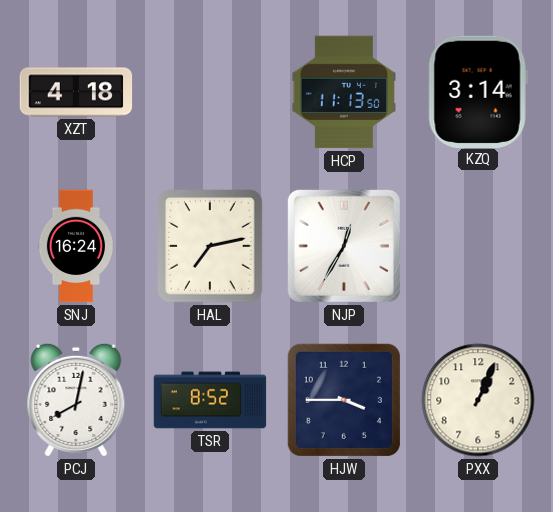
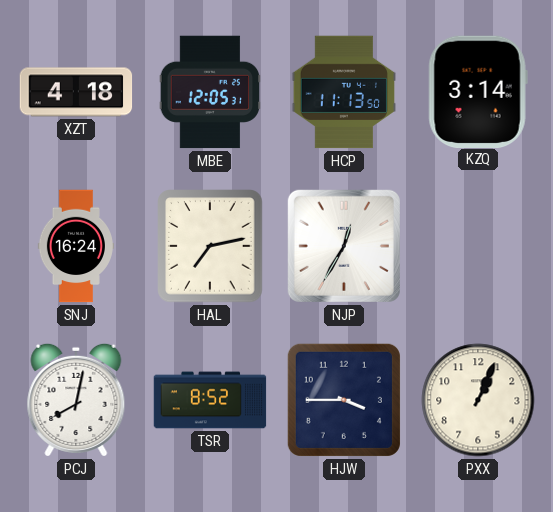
MBE: none -> 12:05 (210, 92)
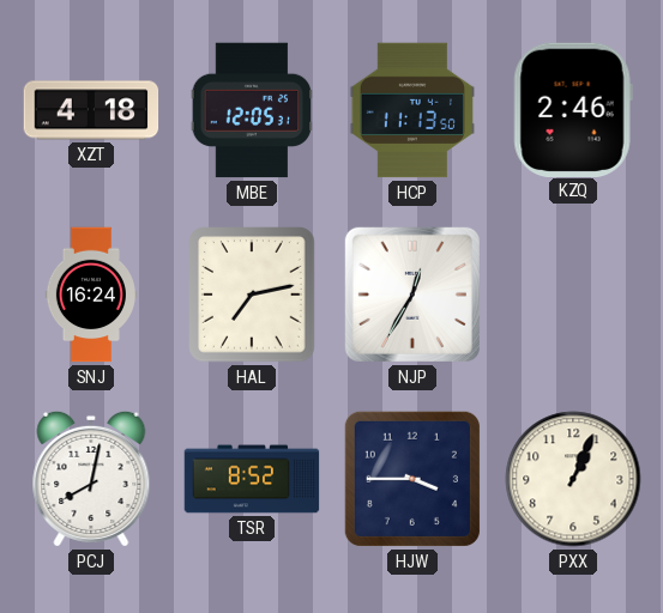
KZQ: 3:14 -> 2:46 (573, 109)
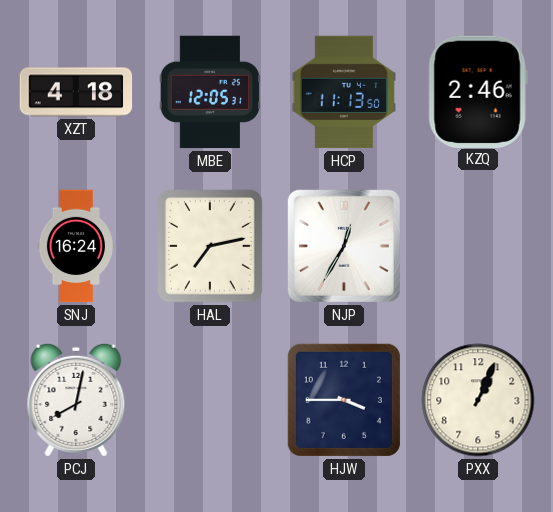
TSR: 8:52 -> none (252, 479)
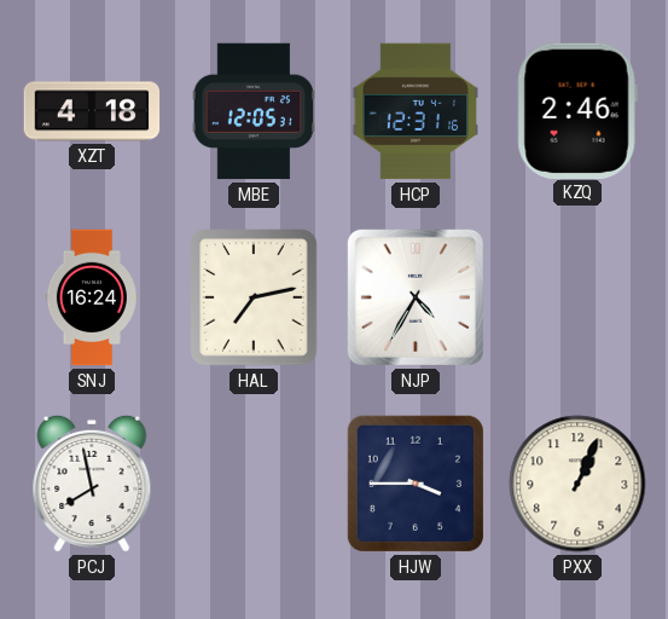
HCP: 11:13 -> 12:31 (414, 111)
NJP: 12:35 -> 4:35 (416, 297)
PCJ: 8:02 -> 7:58 (92, 484)
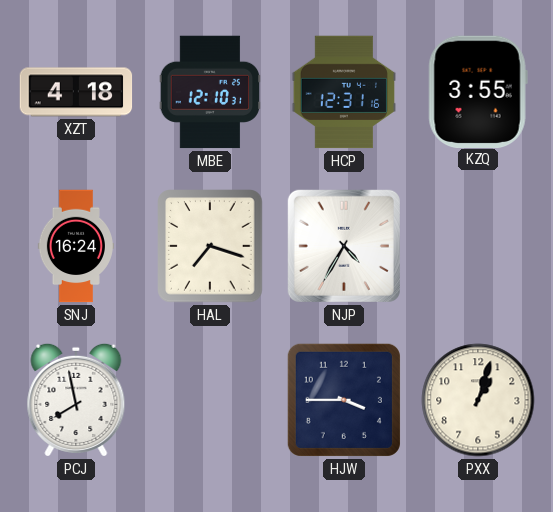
MBE: 12:05 -> 12:10 (210, 92)
KZQ: 2:46 -> 3:55 (478, 91)
HAL: 7:13 -> 7:18 (210, 246)
PXX: 1:04 -> 1:03 (478, 400)
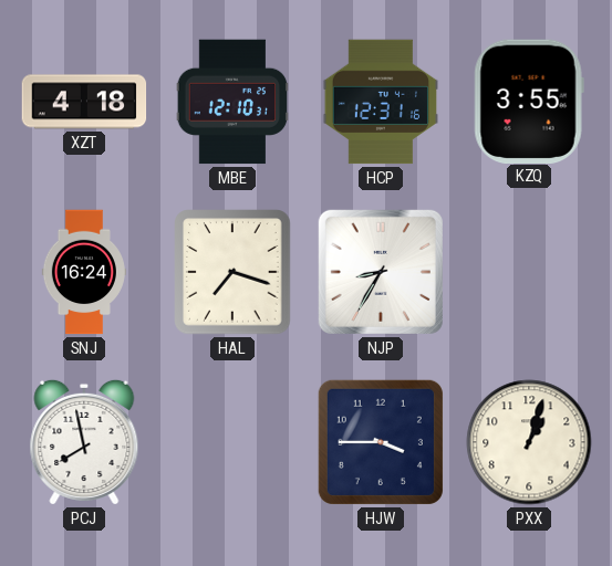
NJP: 4:35 -> 8:35 (381, 272)
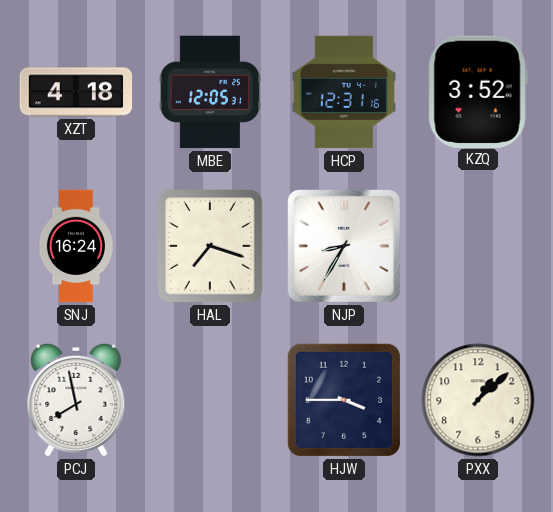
MBE: 12:10 -> 12:05 (210, 92)
KZQ: 3:55 -> 3:52 (478, 91)
PXX: 1:03 -> 1:08 (478, 400)
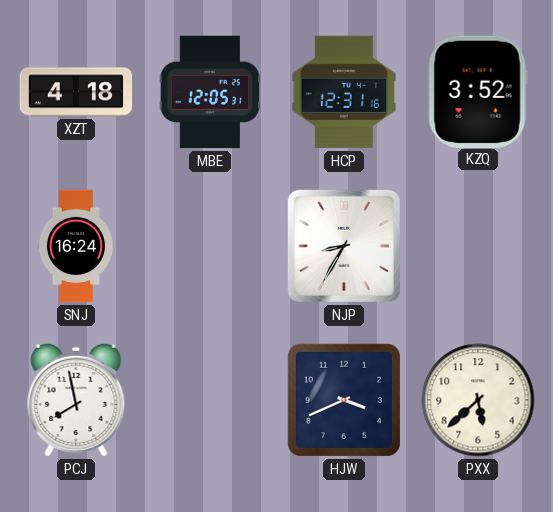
HAL: 7:18 -> none (210, 246)
HJW: 3:45 -> 3:41 (344, 400)
PXX: 1:08 -> 5:38 (478, 400)
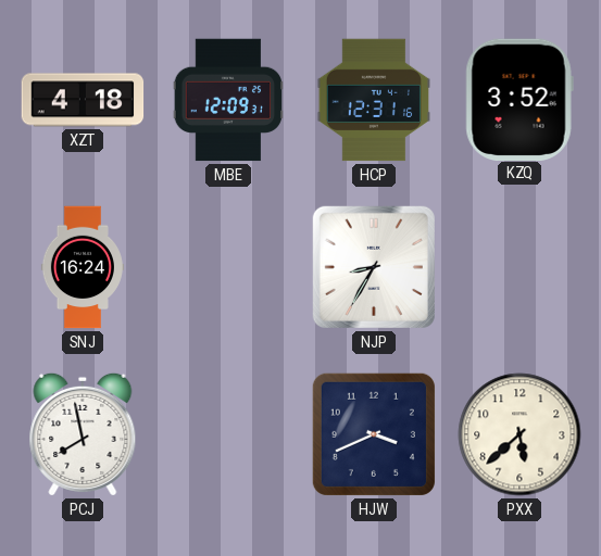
MBE: 12:05 -> 12:09 (228, 100)
